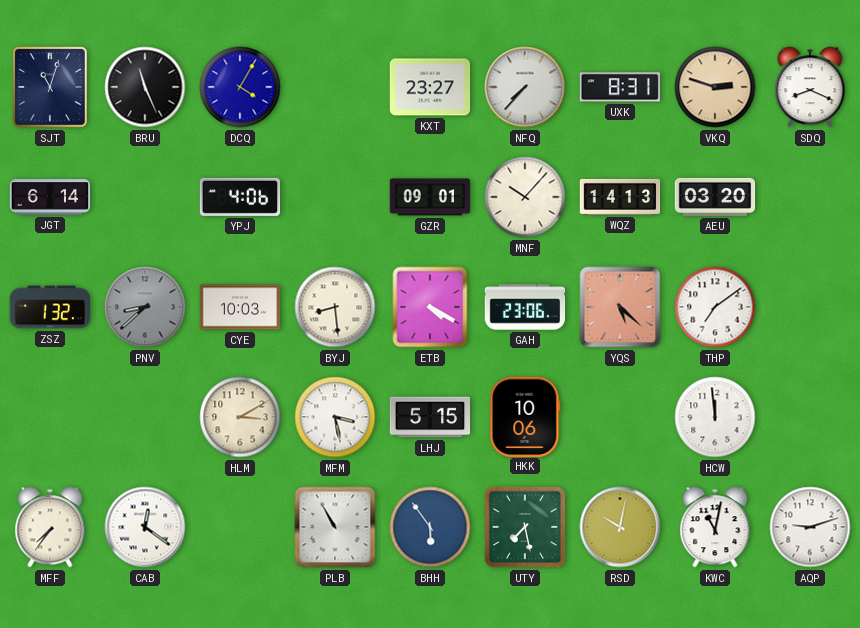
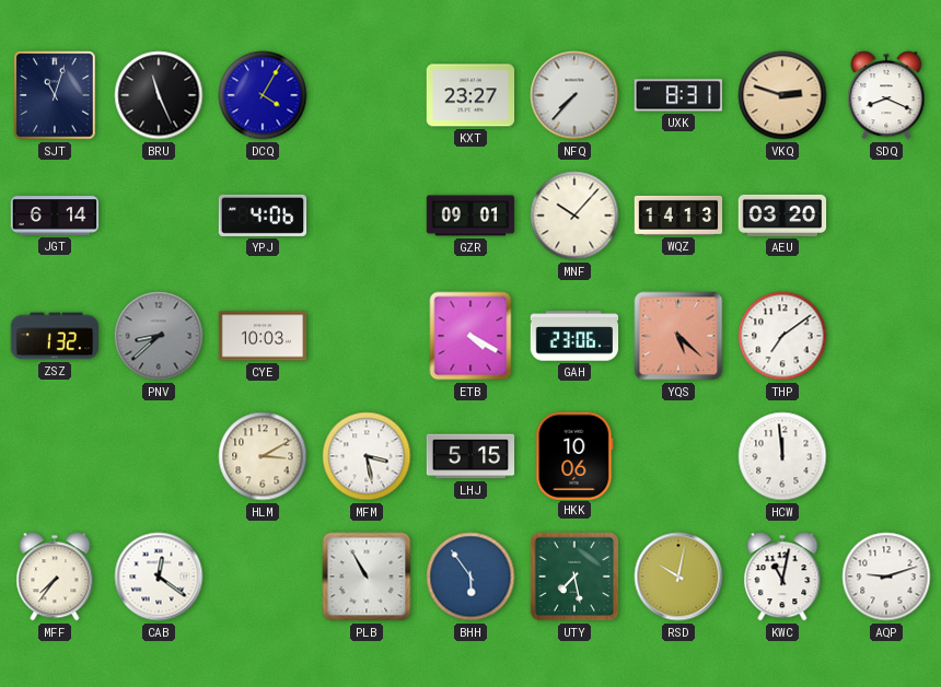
BYJ: 8:29 -> none (335, 307)
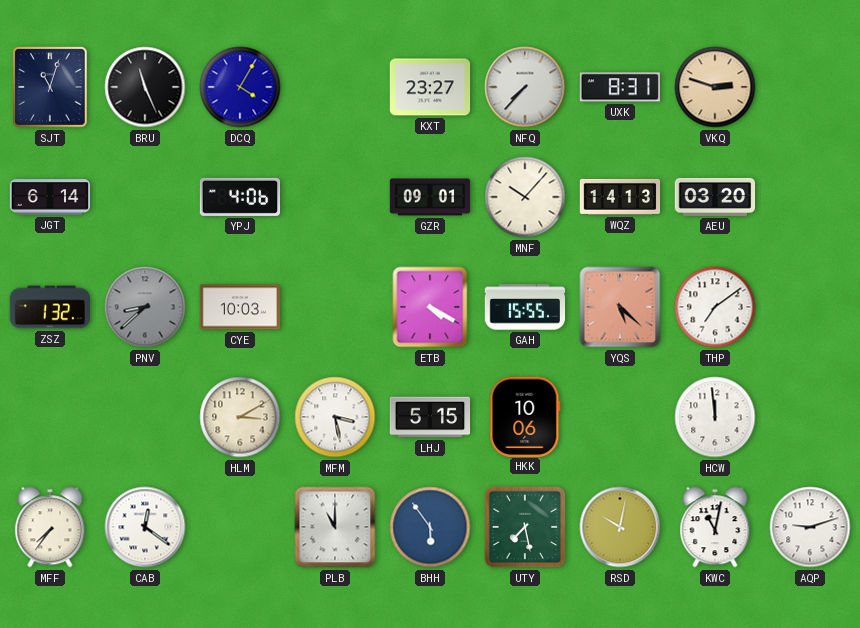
SDQ: 8:19 -> none (886, 95)
GAH: 23:06 -> 15:55 (525, 307)
PLB: 10:55 -> 11:00 (335, 527)
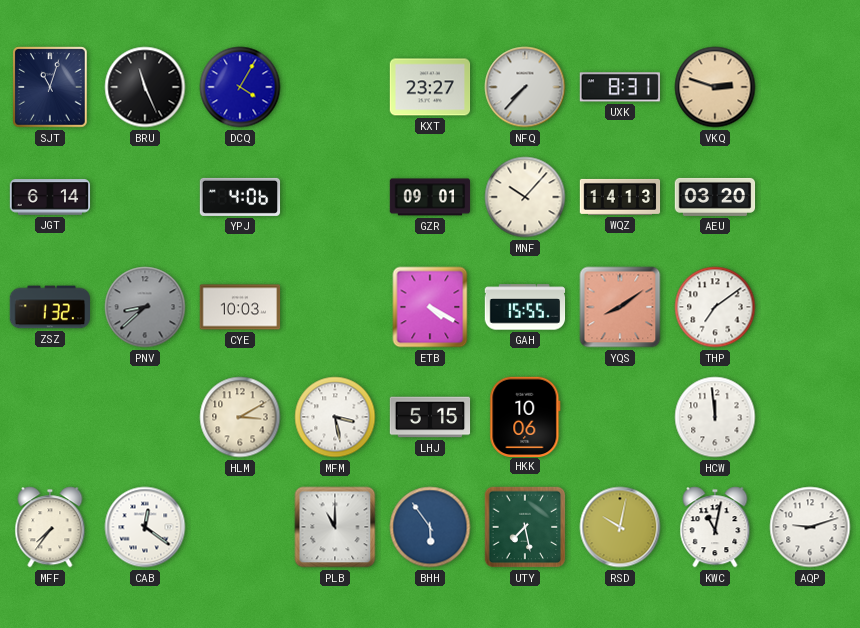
YQS: 5:22 -> 8:09 (620, 307)
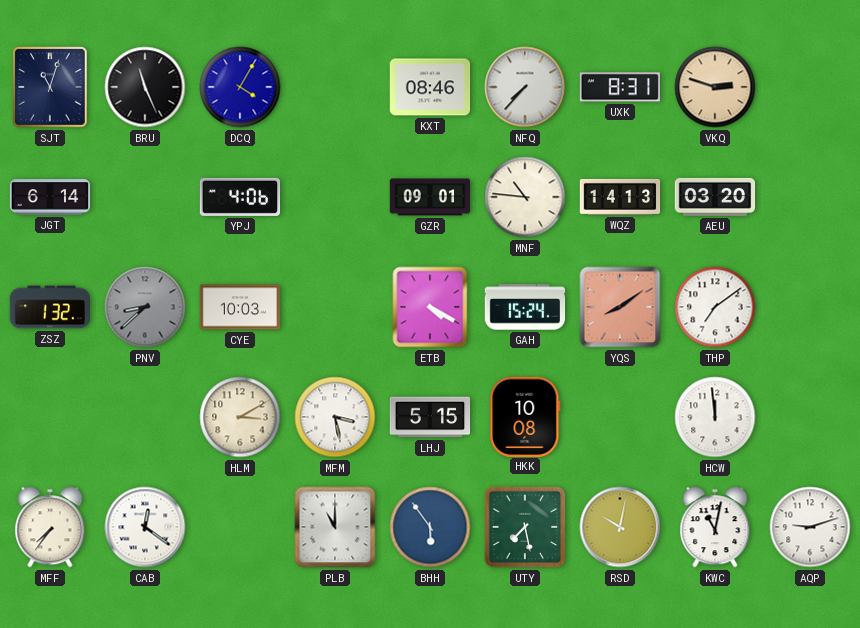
KXT: 23:27 -> 08:46 (430, 87)
MNF: 10:07 -> 10:46 (525, 197)
GAH: 15:55 -> 15:24 (525, 307)
HKK: 10:06 -> 10:08 (525, 416)
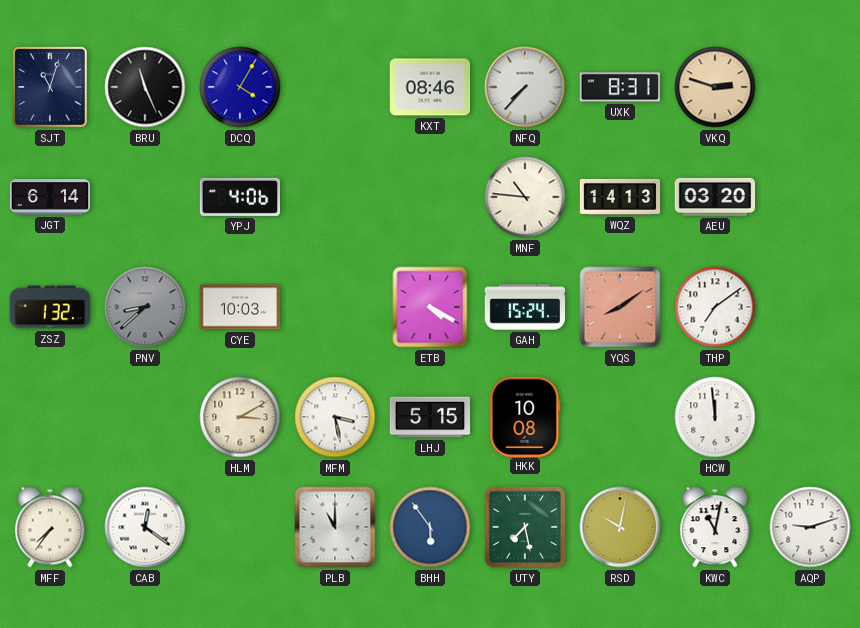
GZR: 09:01 -> none (430, 197)
